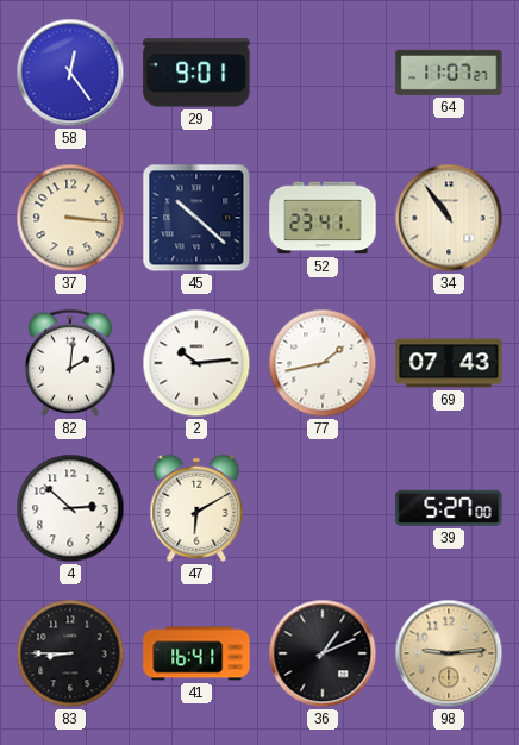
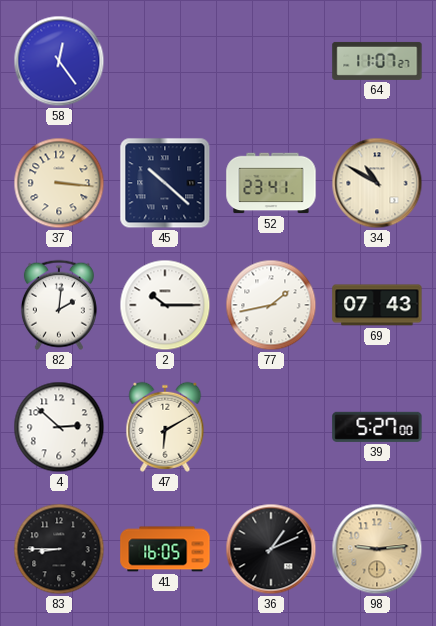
29: 9:01 -> none (196, 73)
34: 10:54 -> 10:50 (377, 183)
2: 10:14 -> 10:15 (165, 305)
41: 16:41 -> 16:05 (165, 549)
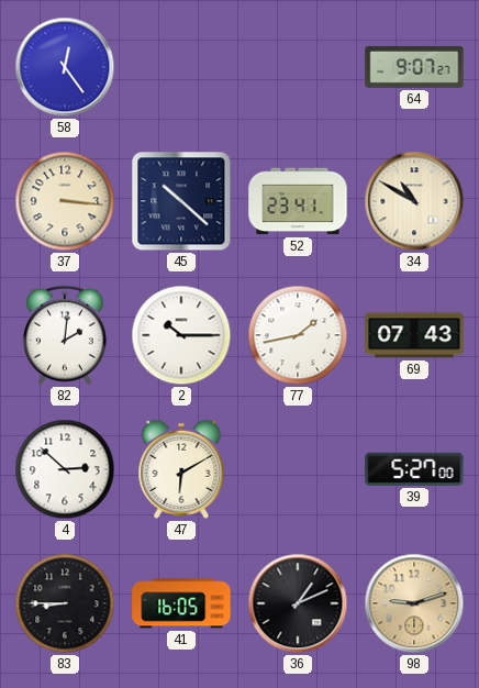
64: 11:07 -> 9:07 (414, 67)
98: 9:14 -> 9:12 (414, 603)
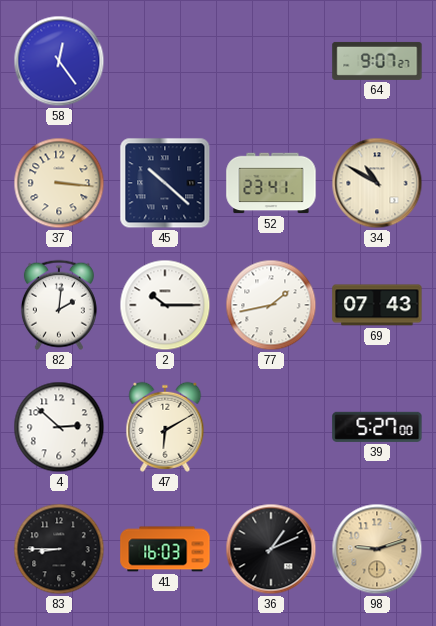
41: 16:05 -> 16:03 (165, 549)
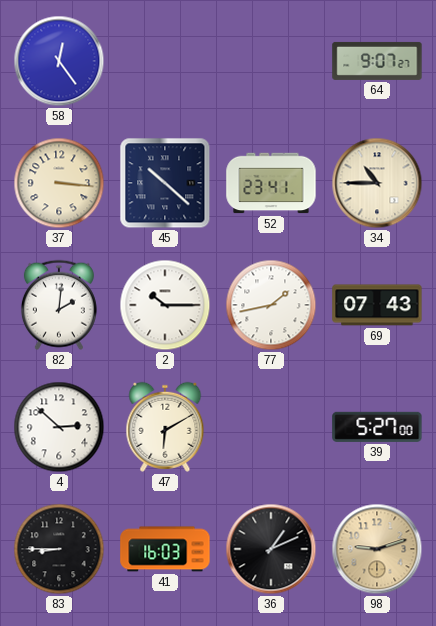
34: 10:50 -> 10:45 (377, 183)
